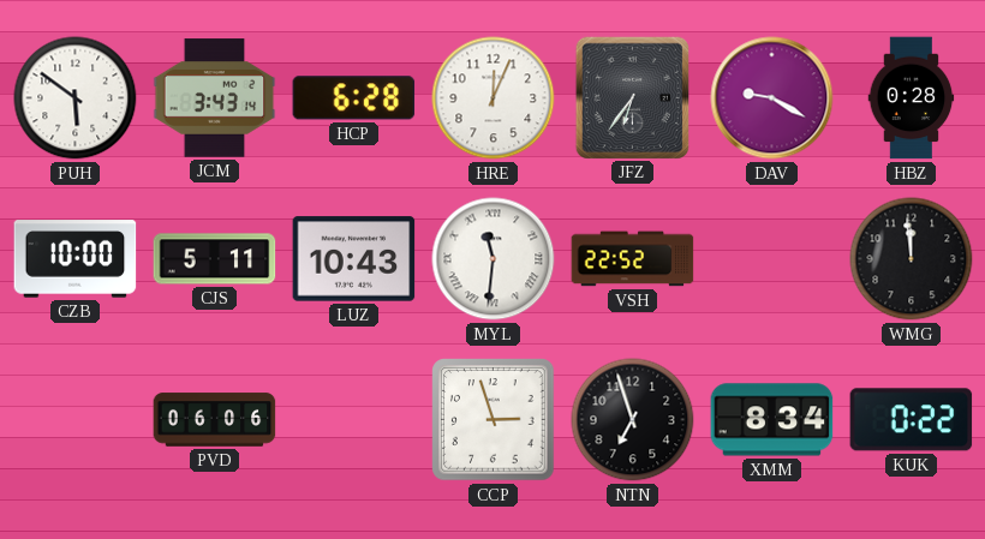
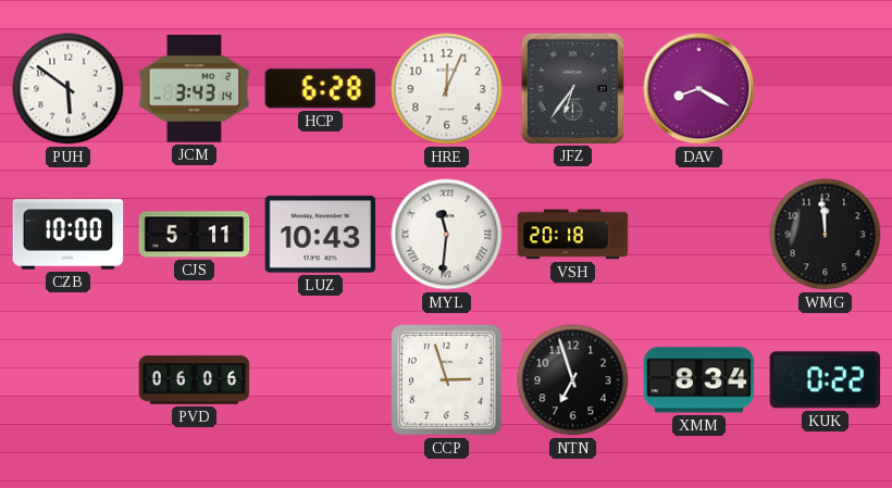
DAV: 9:20 -> 8:20 (699, 89)
HBZ: 0:28 -> none (912, 98)
VSH: 22:52 -> 20:18 (573, 235)
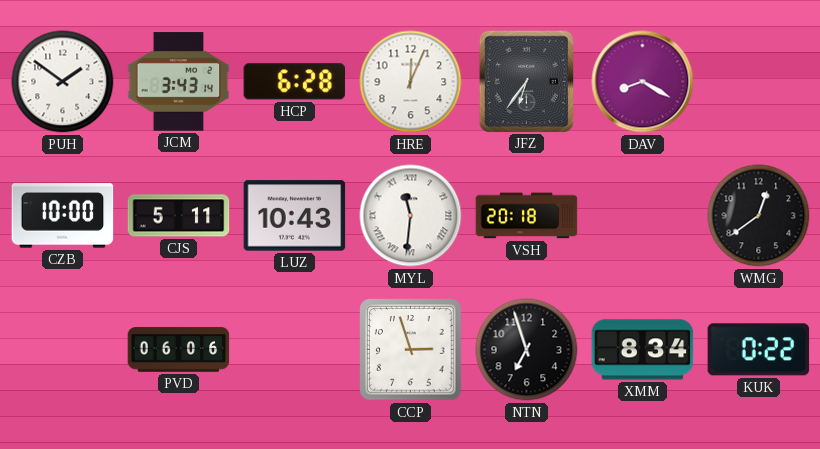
PUH: 5:51 -> 1:51 (63, 82)
WMG: 11:59 -> 12:39 (759, 216)
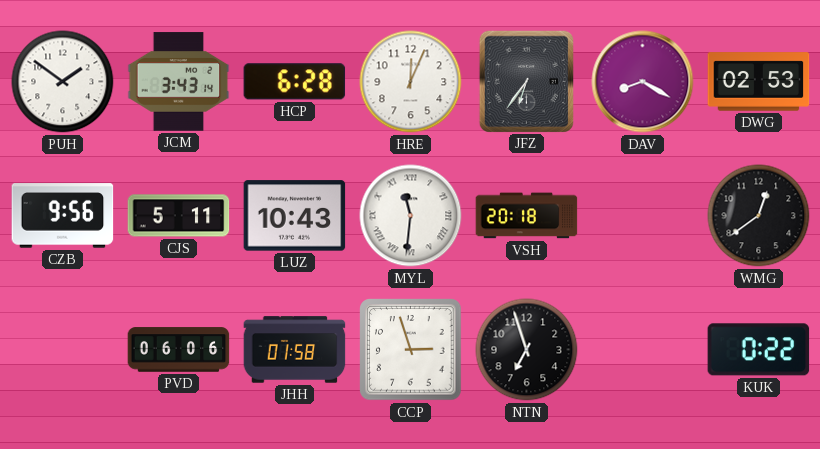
DWG: none -> 02:53 (759, 82)
CZB: 10:00 -> 9:56 (63, 216)
JHH: none -> 01:58 (295, 350)
XMM: 8:34 -> none (643, 350)
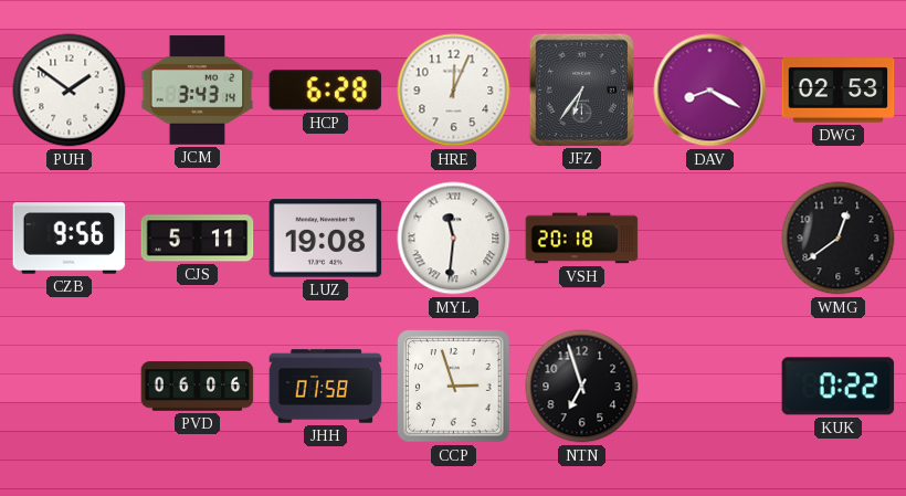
LUZ: 10:43 -> 19:08 (326, 239)
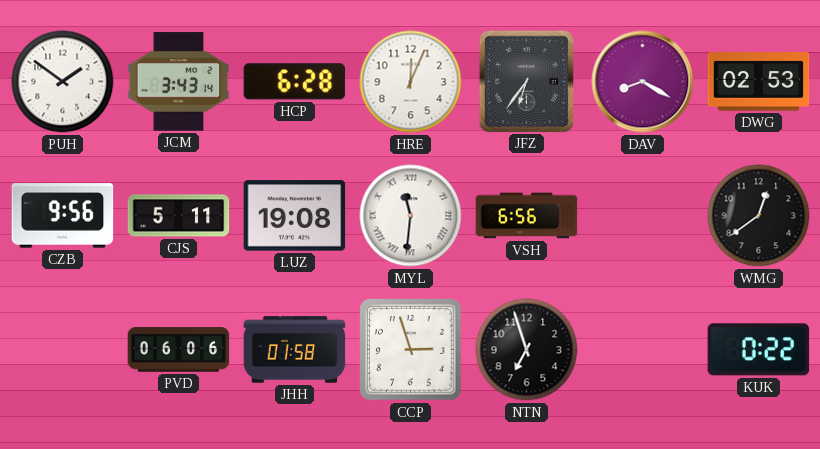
VSH: 20:18 -> 6:56 (527, 216)
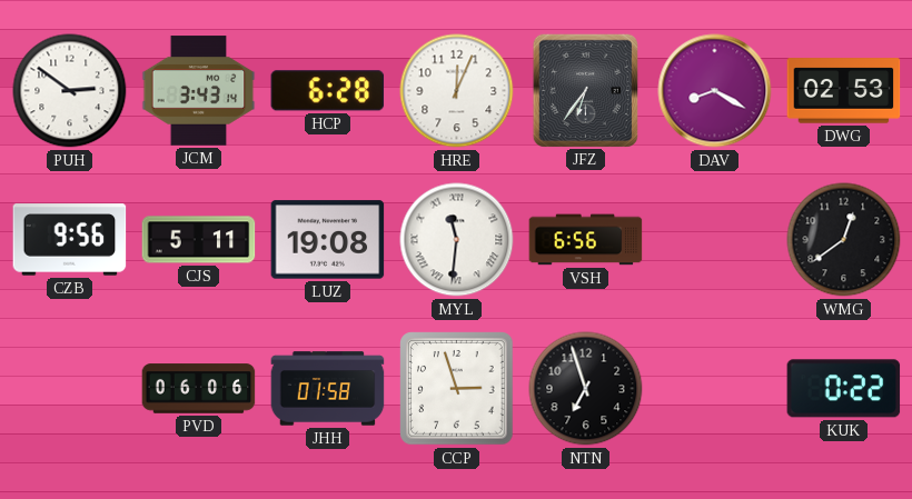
PUH: 1:51 -> 2:51 (70, 91)
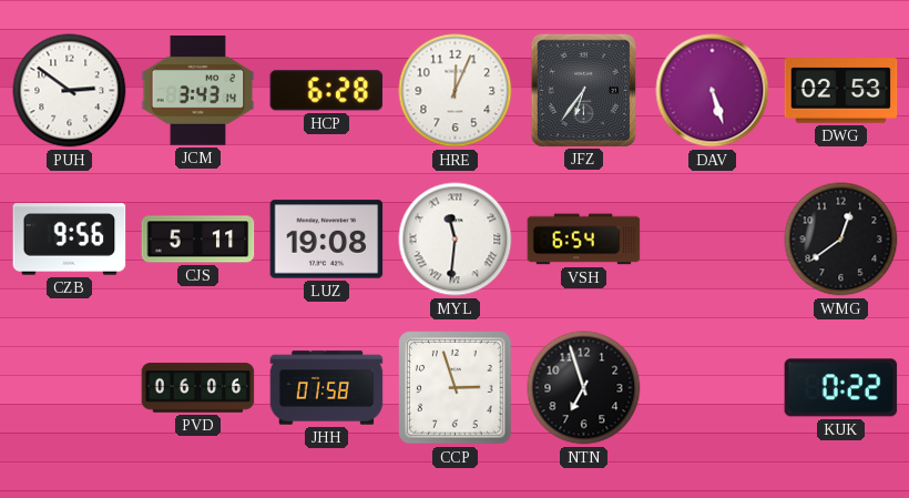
DAV: 8:20 -> 5:27 (713, 91)
VSH: 6:56 -> 6:54 (584, 240)
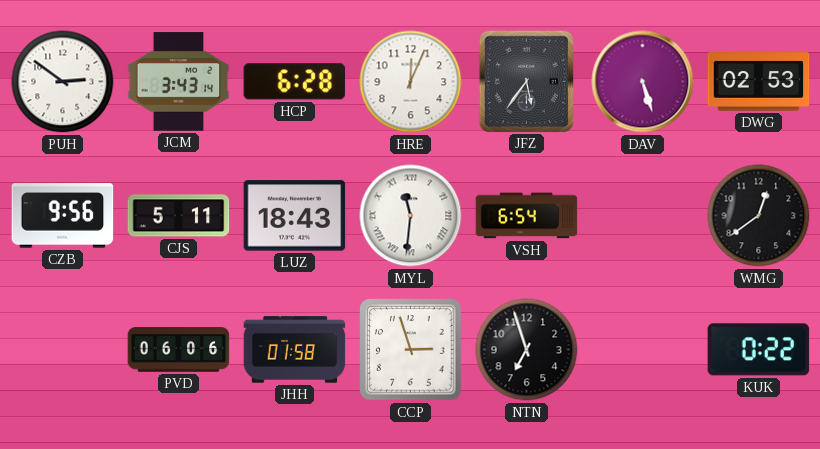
JFZ: 6:36 -> 5:36 (526, 81)
LUZ: 19:08 -> 18:43 (295, 216)
